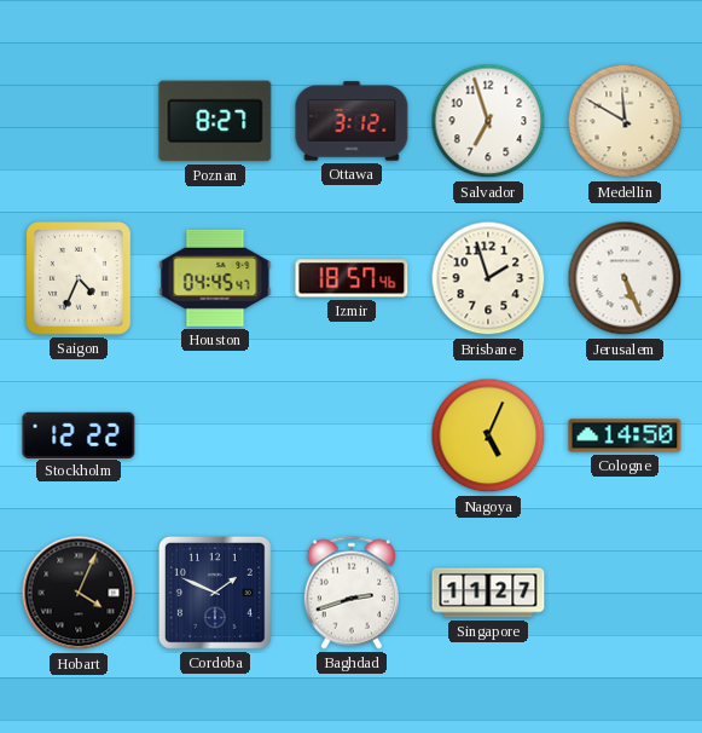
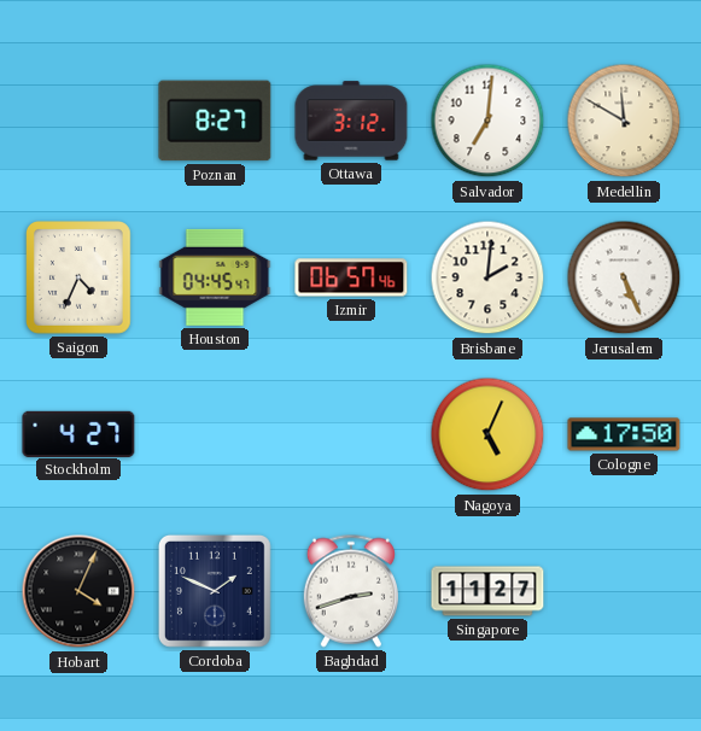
Salvador: 6:57 -> 7:01 (487, 121)
Izmir: 18:57 -> 06:57 (351, 277)
Brisbane: 1:57 -> 2:01 (487, 277)
Stockholm: 12:22 -> 4:27 (78, 433)
Cologne: 14:50 -> 17:50 (624, 434)
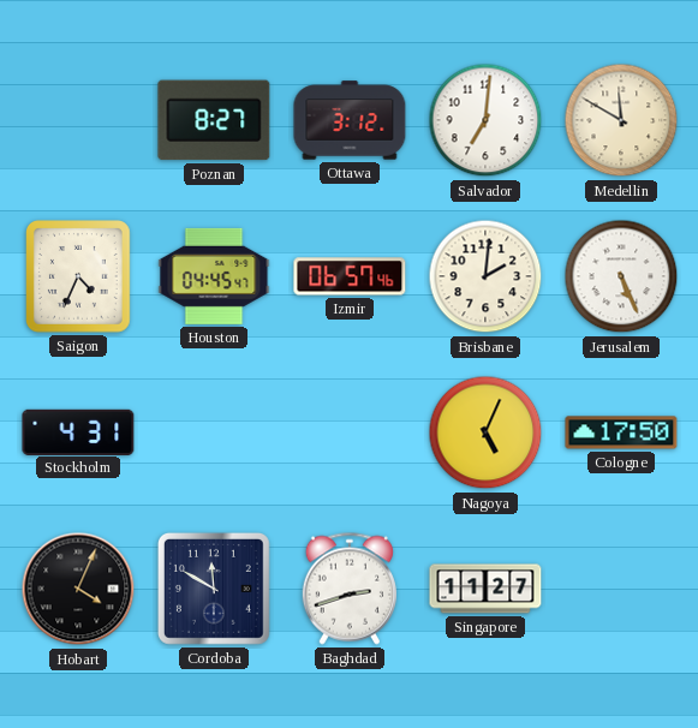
Stockholm: 4:27 -> 4:31 (78, 431)
Cordoba: 1:49 -> 11:50 (214, 589)
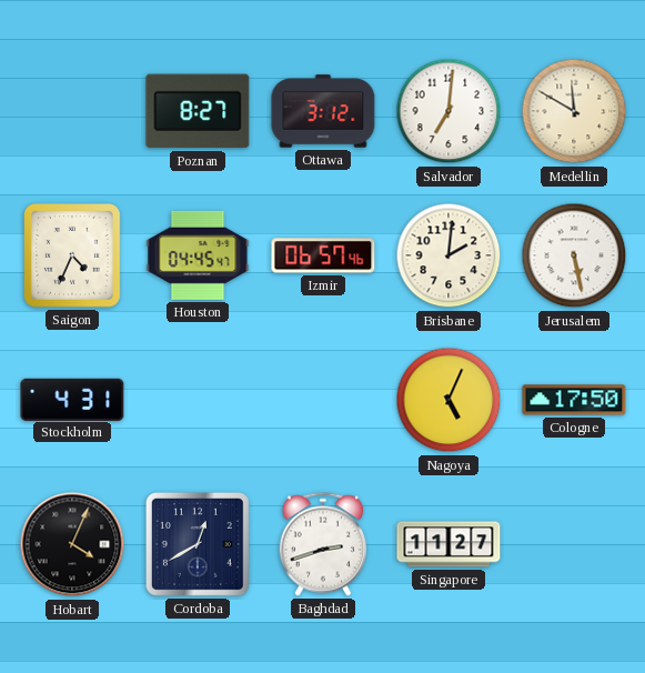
Jerusalem: 5:26 -> 5:28 (574, 255)
Cordoba: 11:50 -> 12:40 (198, 544)
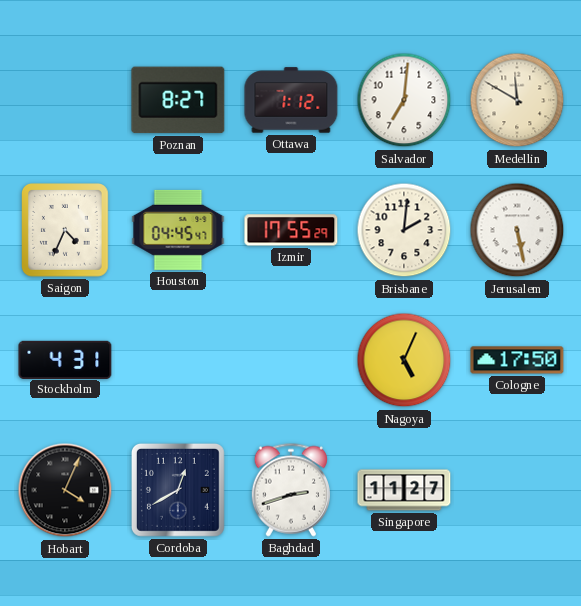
Ottawa: 3:12 -> 1:12 (291, 100)
Izmir: 06:57 -> 17:55 (291, 230)
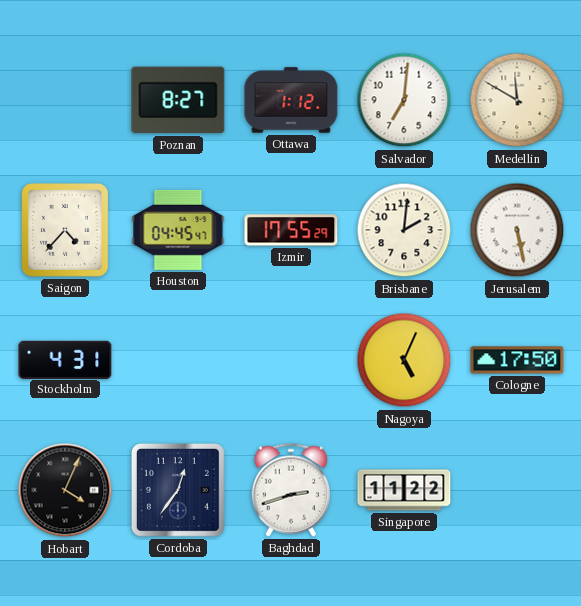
Saigon: 4:34 -> 4:37 (66, 231)
Cordoba: 12:40 -> 12:36 (178, 490)
Singapore: 11:27 -> 11:22 (404, 490)
